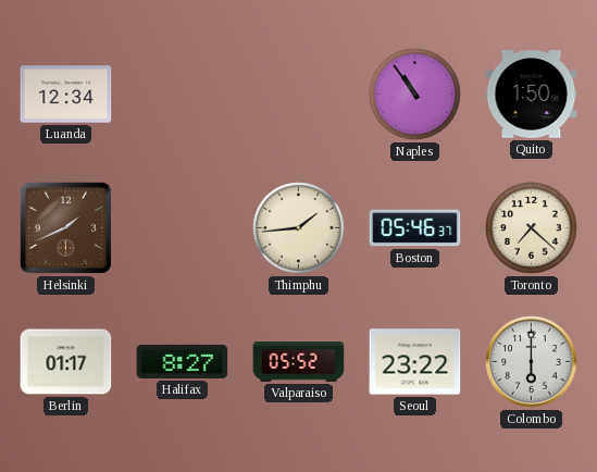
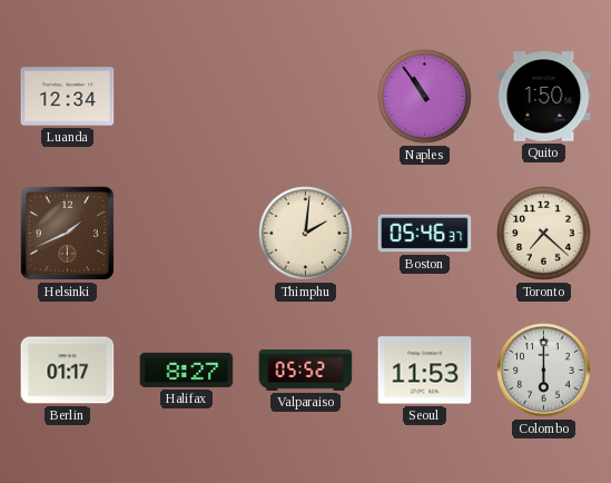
Thimphu: 1:44 -> 2:01 (306, 234)
Seoul: 23:22 -> 11:53 (425, 371)
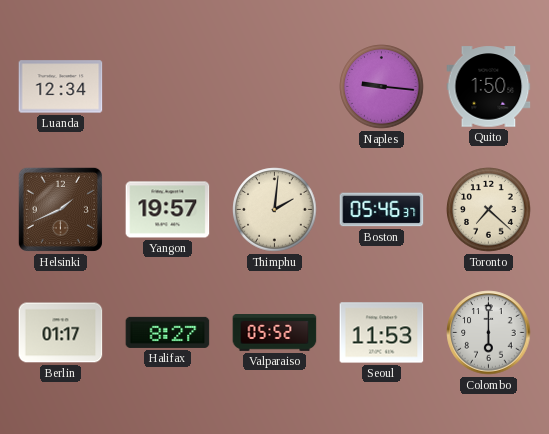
Naples: 10:54 -> 9:16 (382, 87)
Yangon: none -> 19:57 (168, 210)
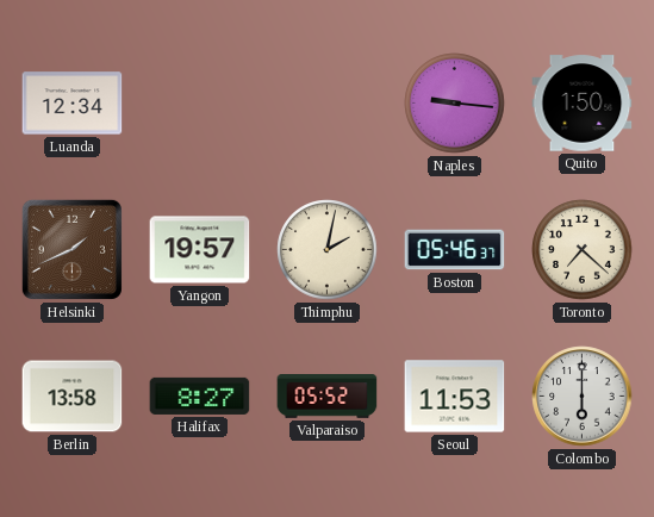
Thimphu: 2:01 -> 2:02 (328, 250)
Berlin: 01:17 -> 13:58 (73, 397)
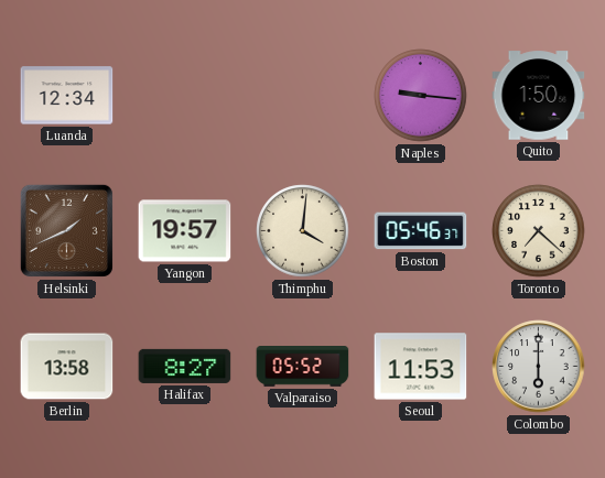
Thimphu: 2:02 -> 4:01 (303, 231)
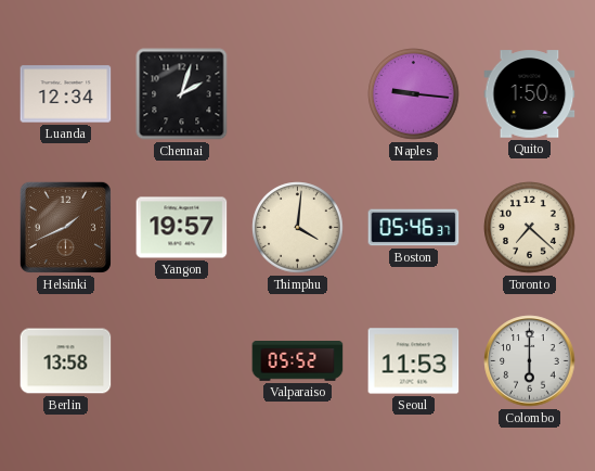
Chennai: none -> 2:03 (182, 94)
Halifax: 8:27 -> none (185, 366)
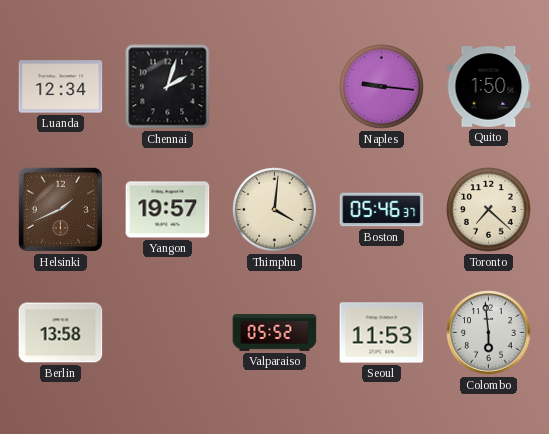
Colombo: 6:00 -> 5:59 (489, 333)
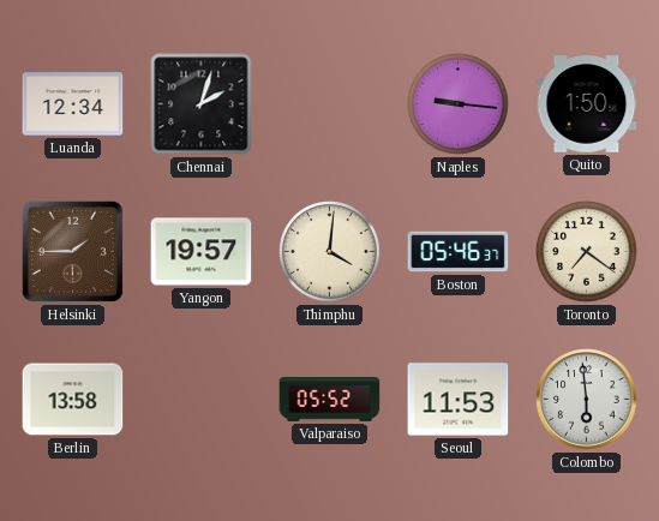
Helsinki: 1:41 -> 1:45 (72, 251)
Toronto: 7:22 -> 7:21 (587, 252)
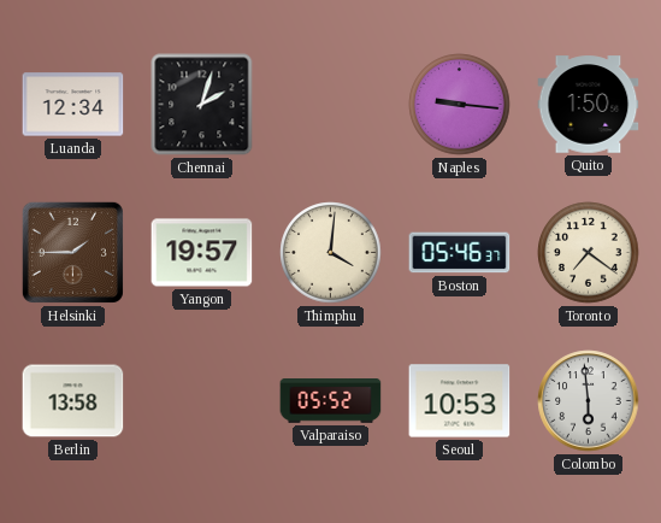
Seoul: 11:53 -> 10:53 (460, 401)
